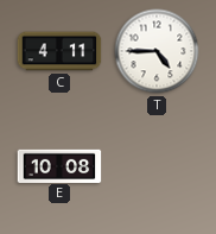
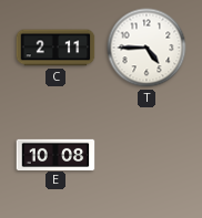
C: 4:11 -> 2:11 (55, 48)
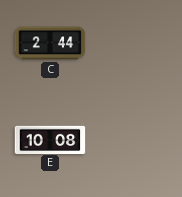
C: 2:11 -> 2:44 (50, 43)
T: 4:45 -> none (147, 48)
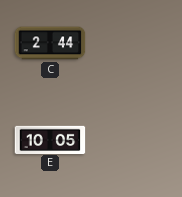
E: 10:08 -> 10:05 (50, 139)
